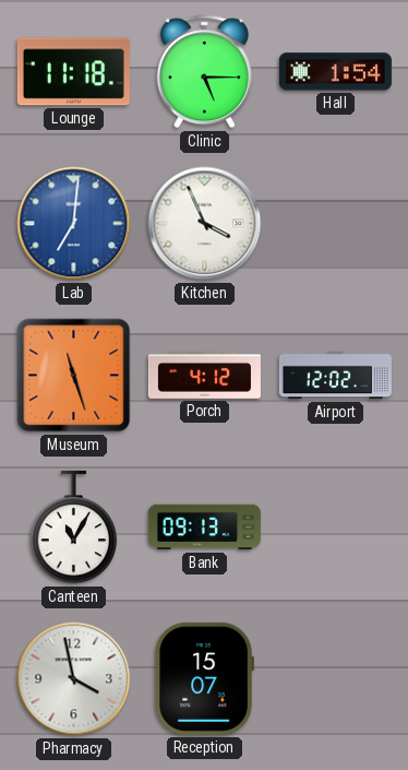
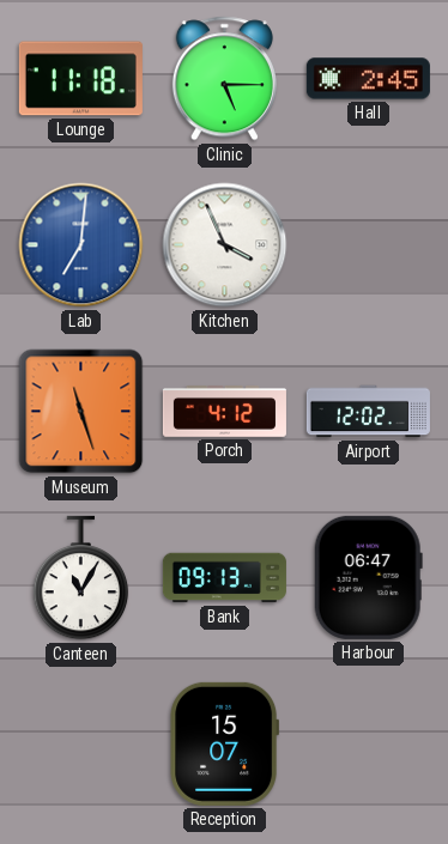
Hall: 1:54 -> 2:45 (368, 79)
Harbour: none -> 06:47 (368, 577)
Pharmacy: 3:58 -> none (74, 679)
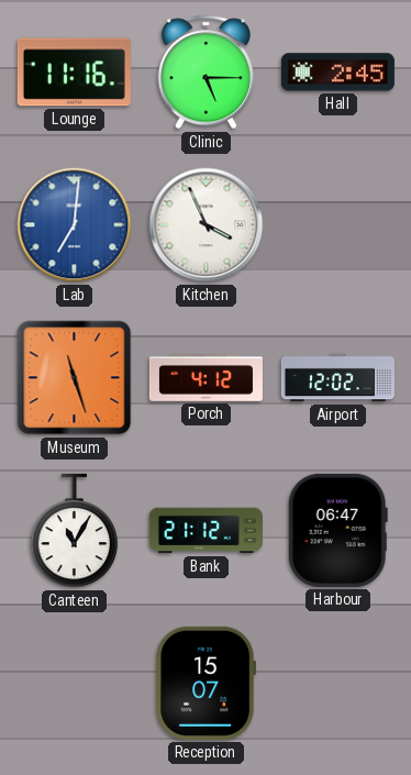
Lounge: 11:18 -> 11:16 (74, 73)
Bank: 09:13 -> 21:12 (205, 531)
